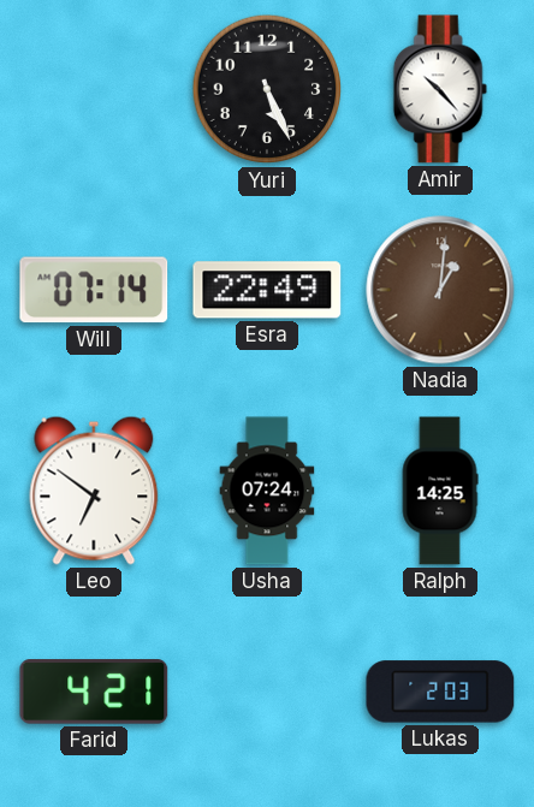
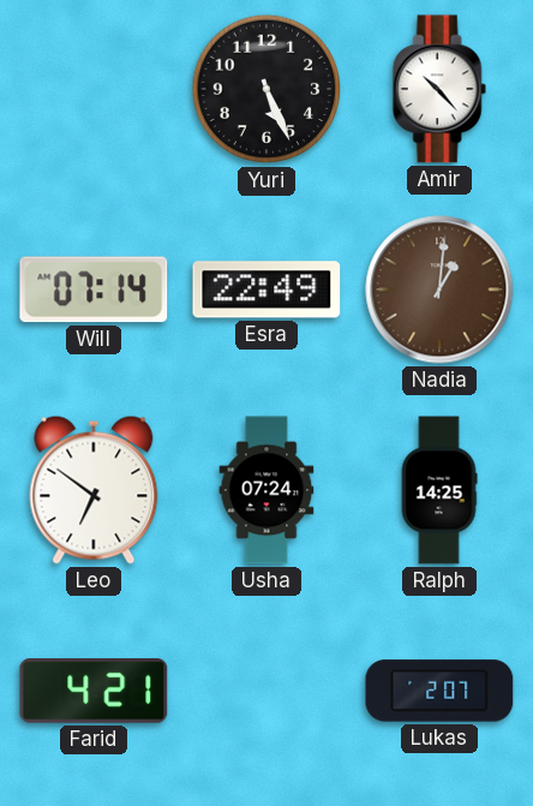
Lukas: 2:03 -> 2:07 (439, 691)
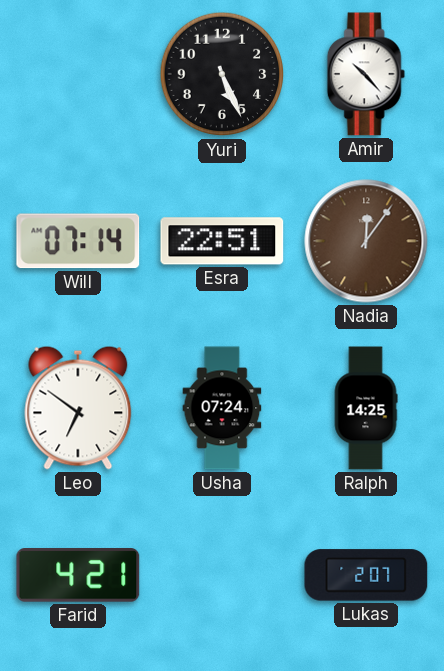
Esra: 22:49 -> 22:51 (222, 241)
Nadia: 1:01 -> 12:06 (366, 241)
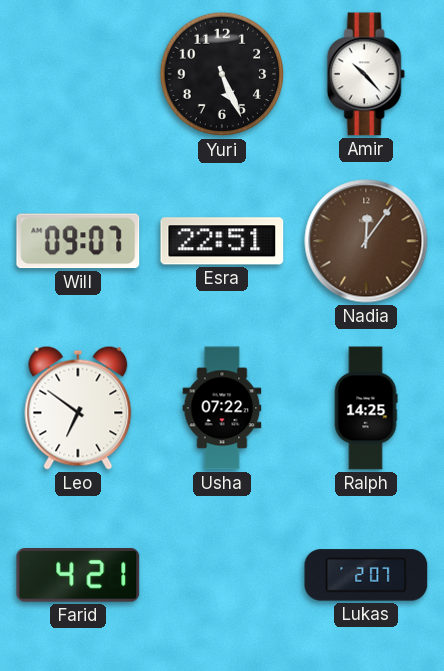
Will: 07:14 -> 09:07 (78, 241)
Usha: 07:24 -> 07:22 (222, 408)
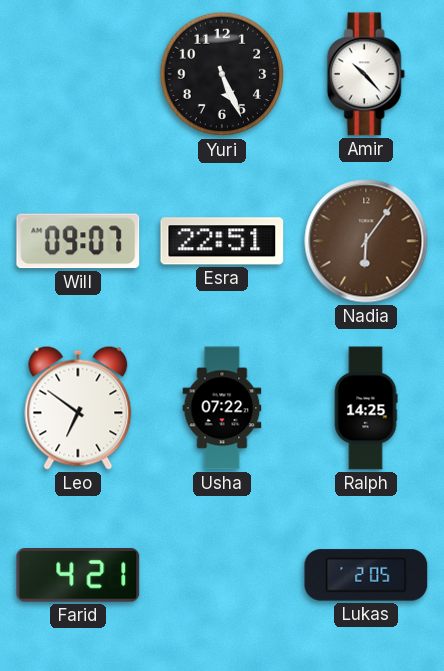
Nadia: 12:06 -> 6:06 (366, 241)
Lukas: 2:07 -> 2:05 (366, 575)
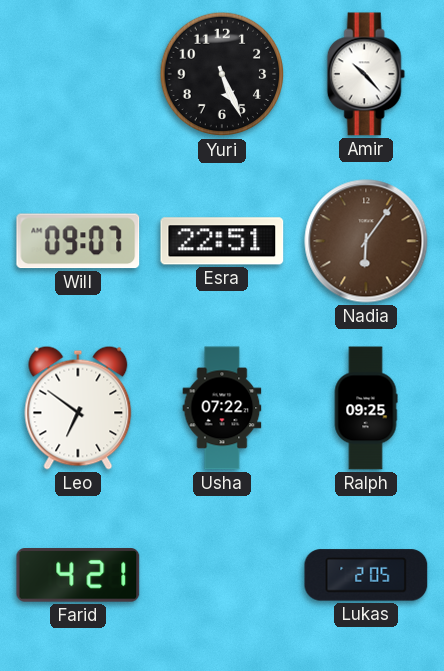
Ralph: 14:25 -> 09:25 (366, 408)
